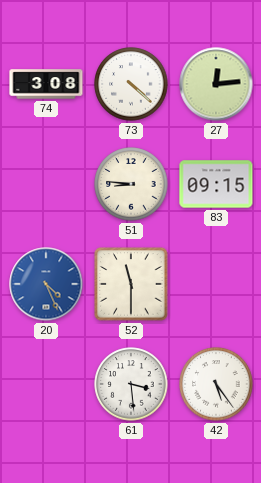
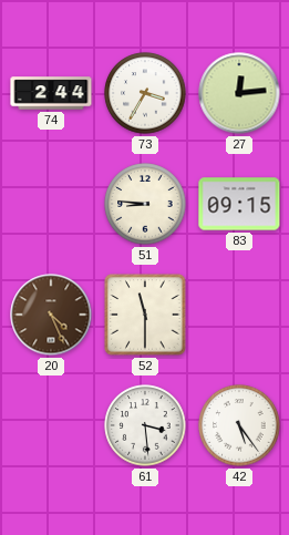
74: 3:08 -> 2:44 (51, 93)
73: 4:22 -> 3:35 (145, 93)
20 dial: blue -> brown (51, 315)
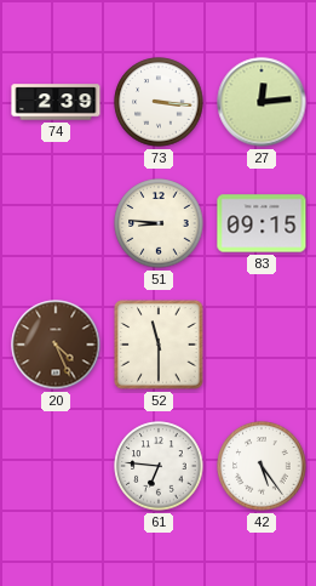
74: 2:44 -> 2:39 (56, 102)
73: 3:35 -> 3:16 (159, 102)
61: 3:29 -> 6:46 (159, 466)
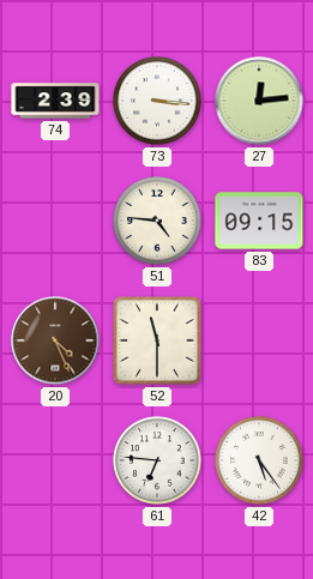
51: 8:46 -> 4:46 (157, 221)
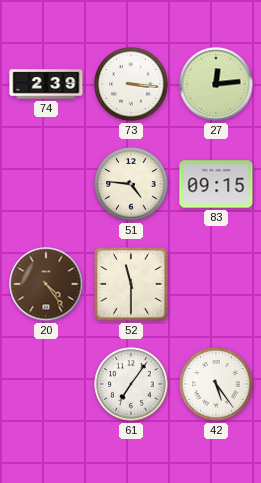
20: 4:26 -> 4:24 (46, 284)
61: 6:46 -> 7:06 (131, 384)
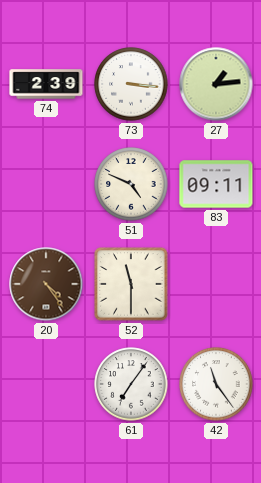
27: 12:14 -> 1:14 (216, 84)
51: 4:46 -> 4:49 (131, 184)
83: 09:15 -> 09:11 (216, 184)
42: 5:24 -> 11:24 (216, 384)
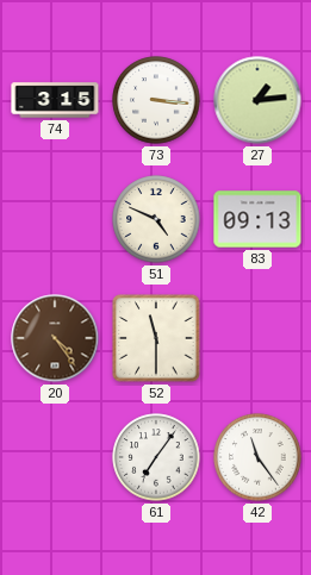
74: 2:39 -> 3:15 (55, 100)
83: 09:11 -> 09:13 (257, 219)
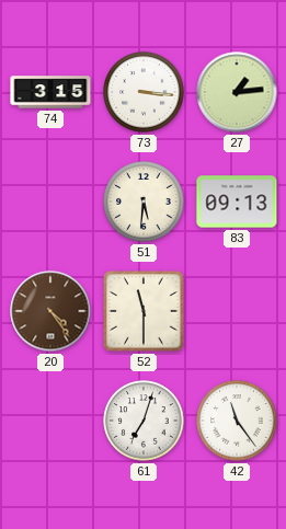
51: 4:49 -> 5:31 (144, 202)
61: 7:06 -> 7:03 (144, 421)
